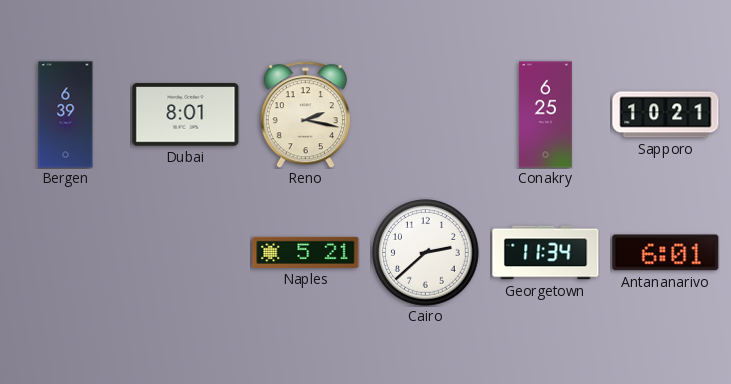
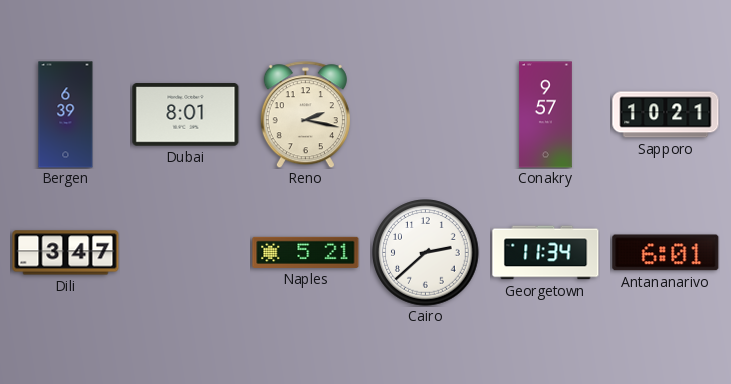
Conakry: 6:25 -> 9:57 (545, 115)
Dili: none -> 3:47 (66, 253)
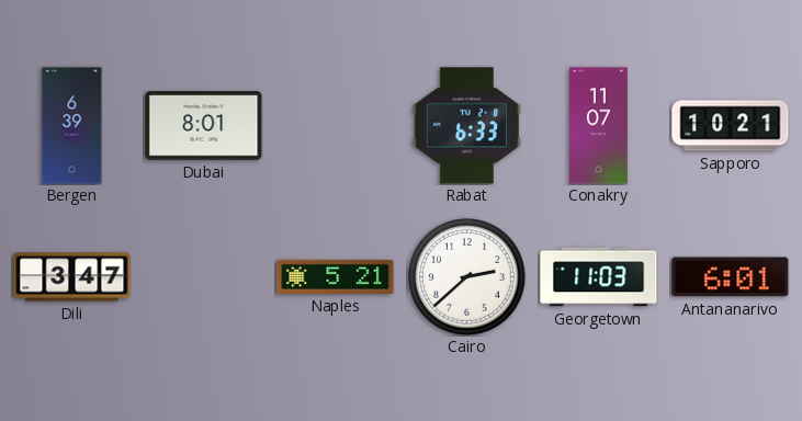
Reno: 2:17 -> none (305, 115)
Rabat: none -> 6:33 (466, 126)
Conakry: 9:57 -> 11:07 (598, 126)
Georgetown: 11:34 -> 11:03 (599, 277)
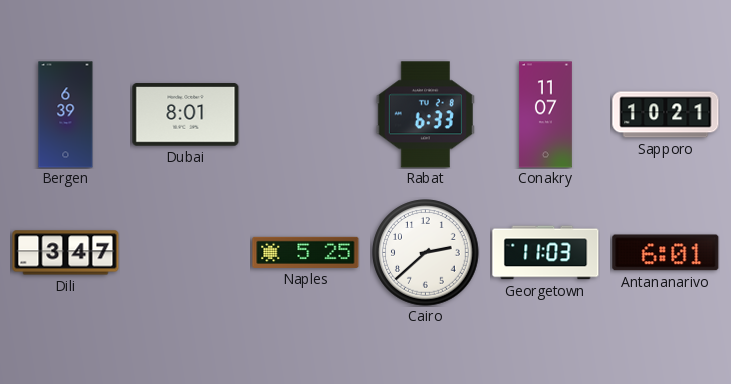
Naples: 5:21 -> 5:25 (306, 252)
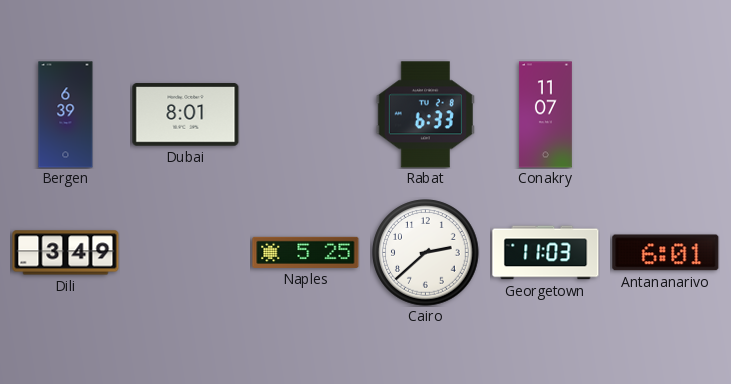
Sapporo: 10:21 -> none (666, 115)
Dili: 3:47 -> 3:49 (66, 253)
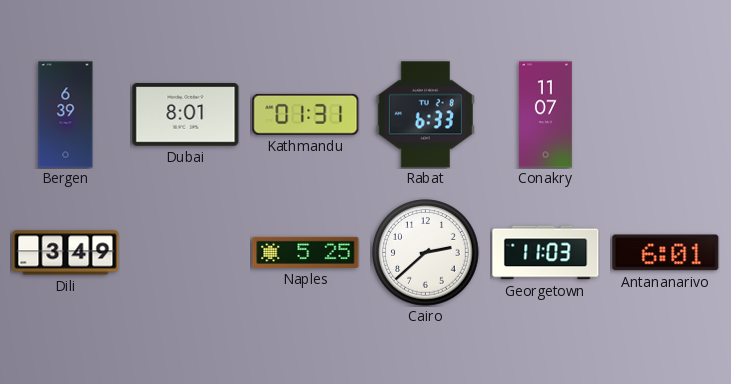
Kathmandu: none -> 01:31 (306, 114)
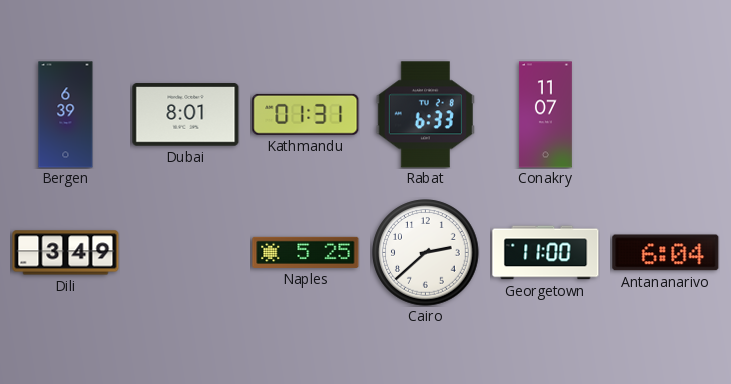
Georgetown: 11:03 -> 11:00 (546, 253)
Antananarivo: 6:01 -> 6:04 (666, 253)
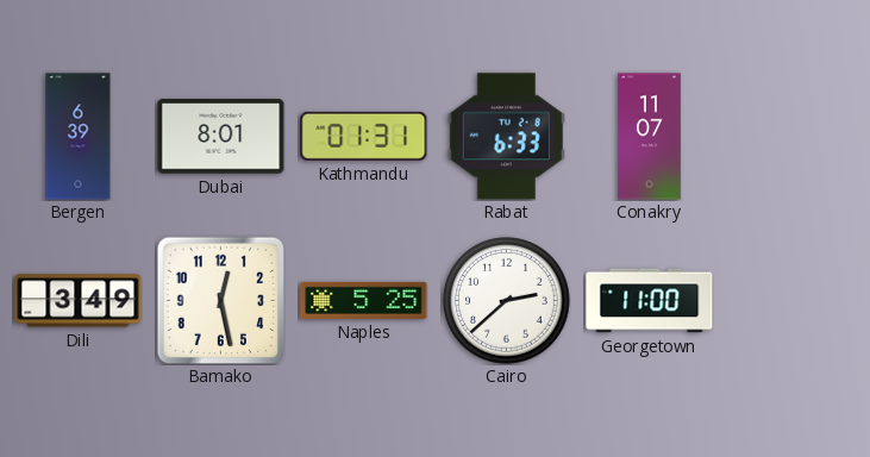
Bamako: none -> 12:28 (220, 300)
Antananarivo: 6:04 -> none (666, 253)
